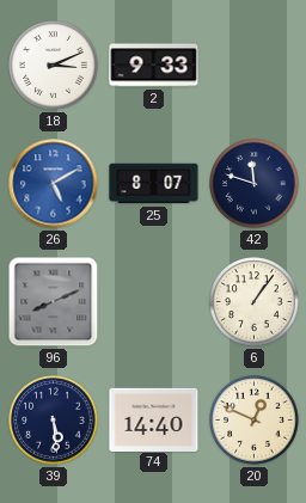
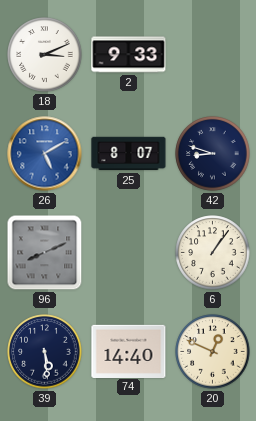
42: 11:48 -> 8:48 (213, 154)
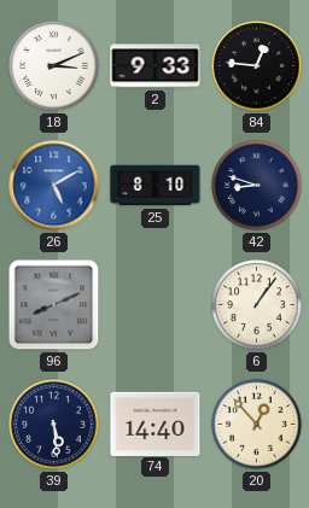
84: none -> 12:46 (257, 66)
25: 8:07 -> 8:10 (156, 186)
20: 12:49 -> 12:53 (257, 425)
